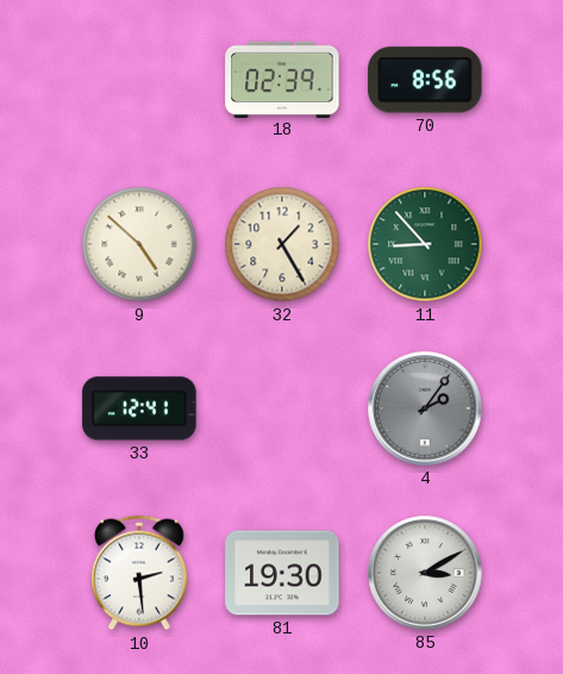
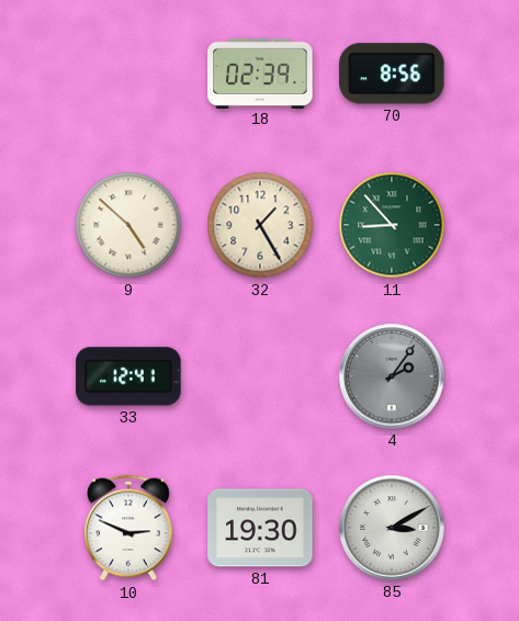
10: 2:29 -> 2:49 (129, 528)
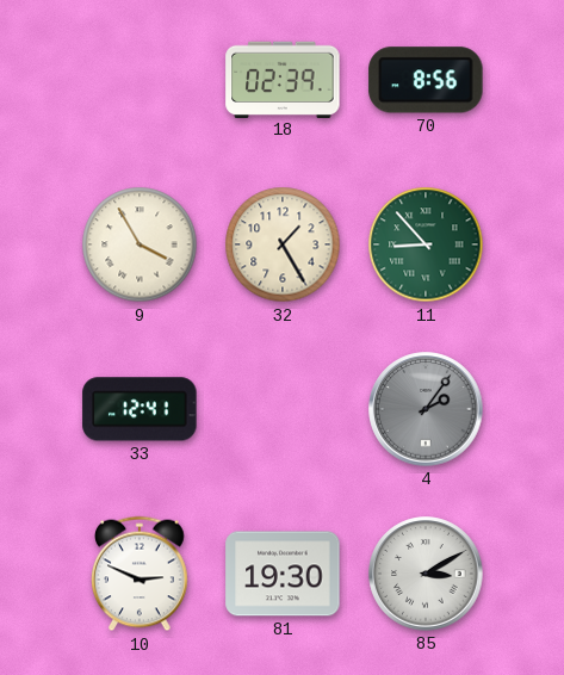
9: 4:52 -> 3:55 (140, 244)
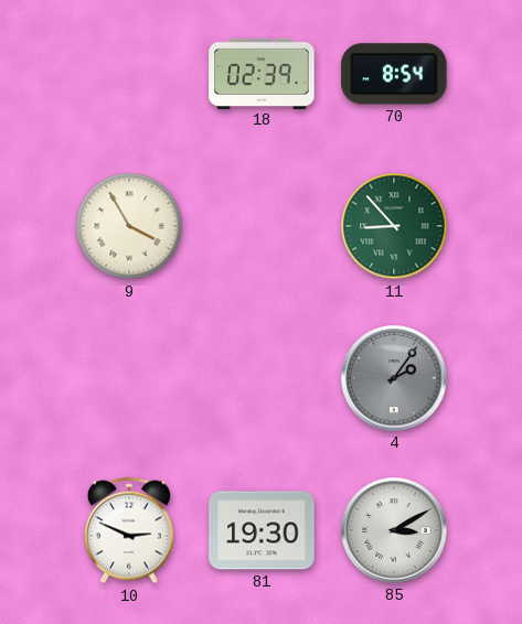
70: 8:56 -> 8:54 (394, 74)
32: 1:25 -> none (283, 244)
33: 12:41 -> none (140, 409)
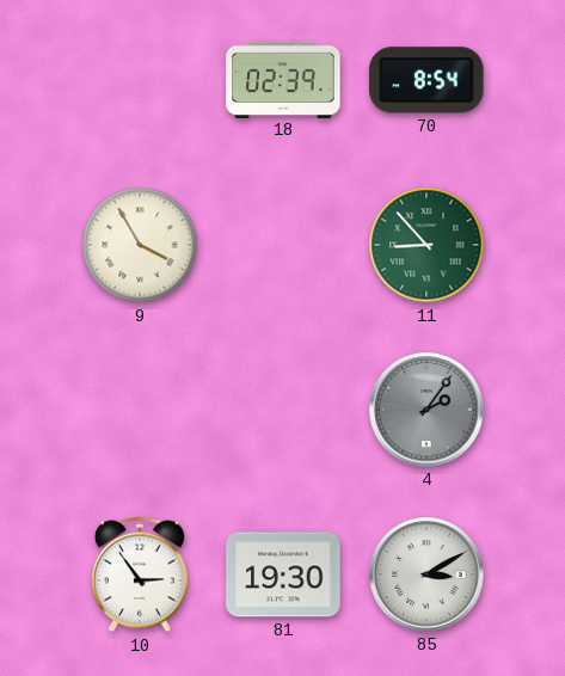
10: 2:49 -> 2:54 (141, 574)
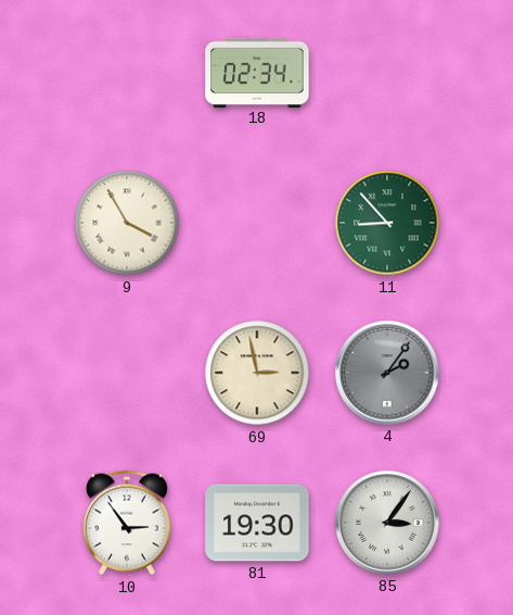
18: 02:39 -> 02:34 (257, 72)
70: 8:54 -> none (426, 80)
69: none -> 2:58 (257, 373)
85: 3:10 -> 3:06 (387, 523)
